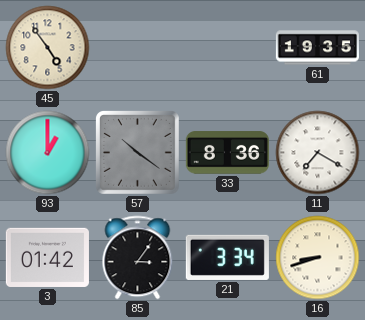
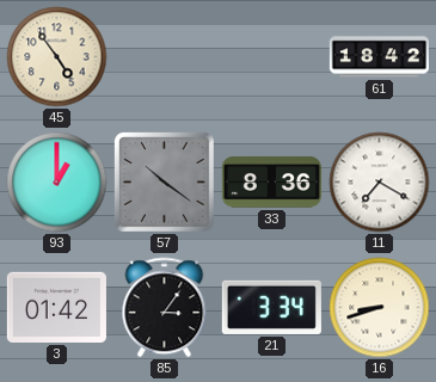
61: 19:35 -> 18:42 (379, 57)
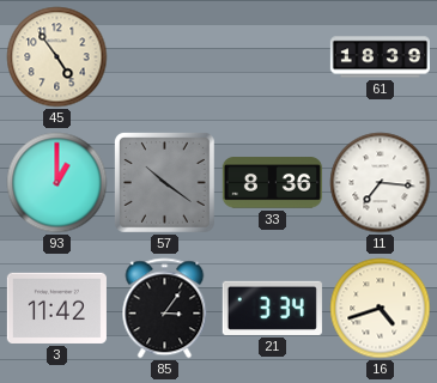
61: 18:42 -> 18:39 (380, 57)
11: 7:20 -> 7:16 (381, 183)
3: 01:42 -> 11:42 (56, 308)
16: 8:42 -> 4:42 (381, 309)
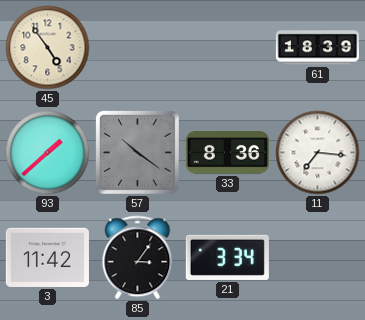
93: 1:00 -> 1:38 (48, 153)
16: 4:42 -> none (381, 309)
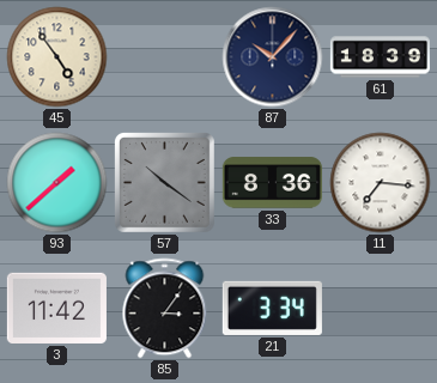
87: none -> 10:07 (273, 57)
